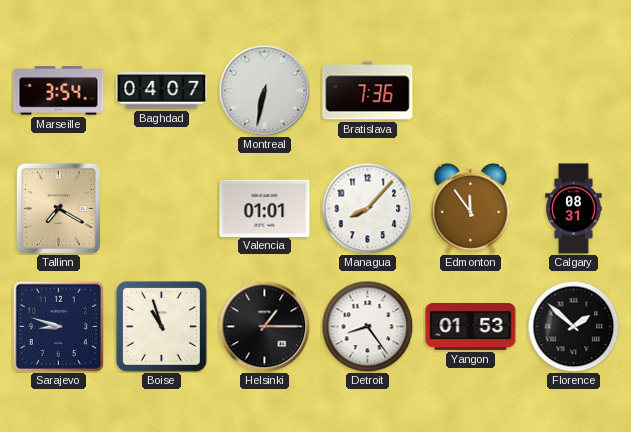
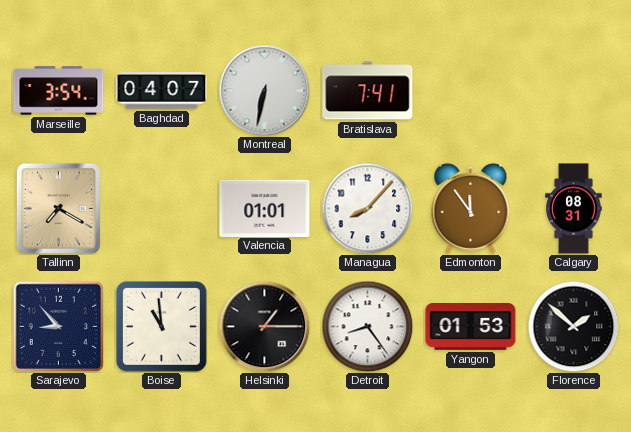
Bratislava: 7:36 -> 7:41 (368, 91)
Sarajevo: 8:48 -> 8:53 (58, 326)
Boise: 10:57 -> 10:59 (161, 326)
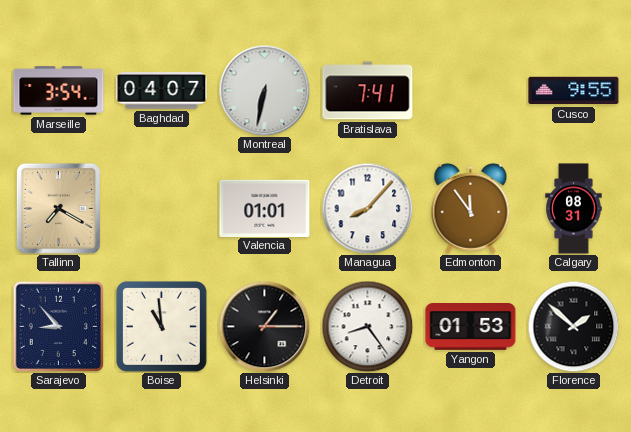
Cusco: none -> 9:55 (574, 91)
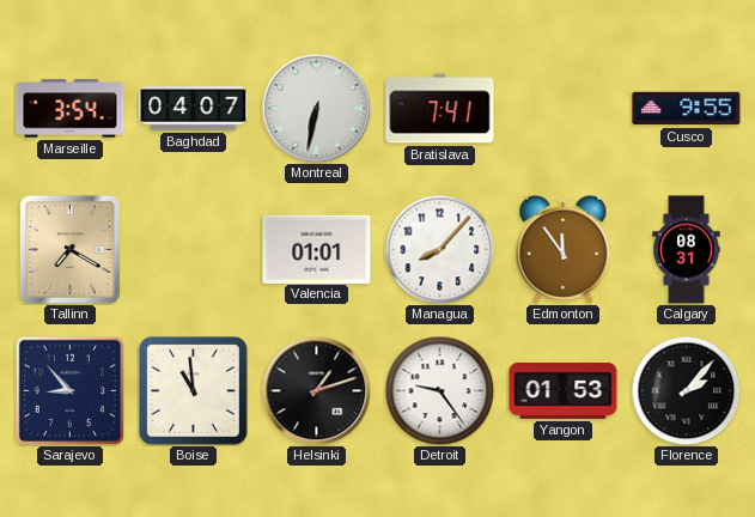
Helsinki: 1:15 -> 1:12 (316, 390)
Detroit: 8:24 -> 9:24 (439, 390)
Florence: 1:52 -> 2:07 (686, 390)
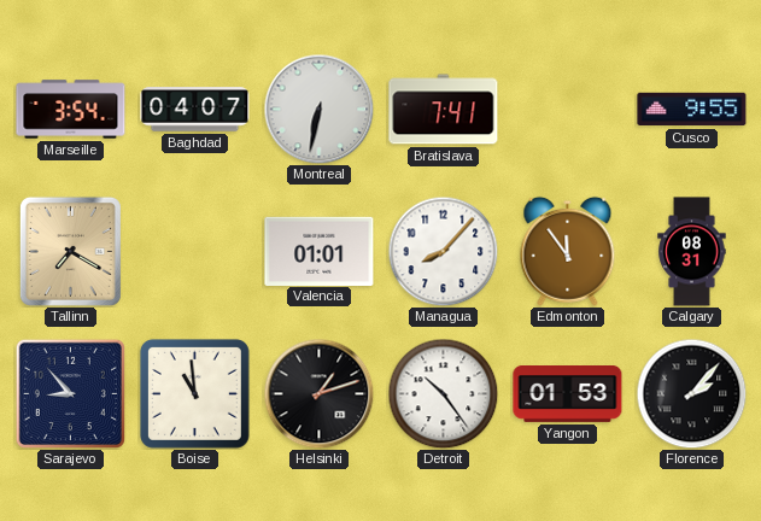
Detroit: 9:24 -> 10:24 (443, 393)
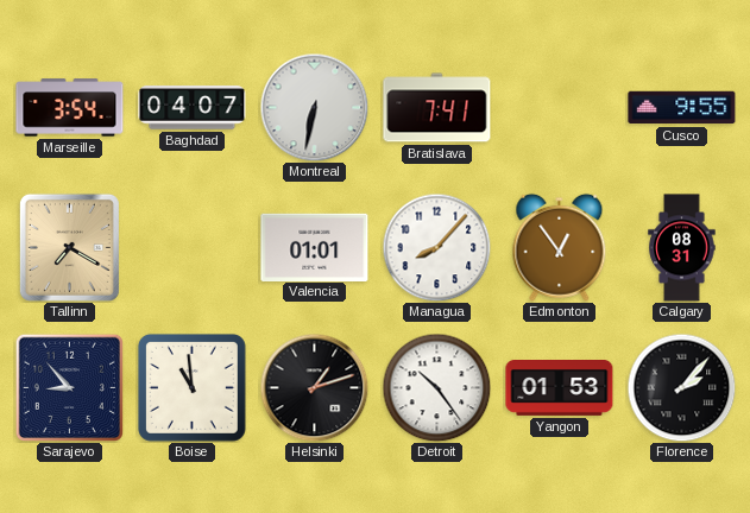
Edmonton: 11:54 -> 12:54 (560, 247)
